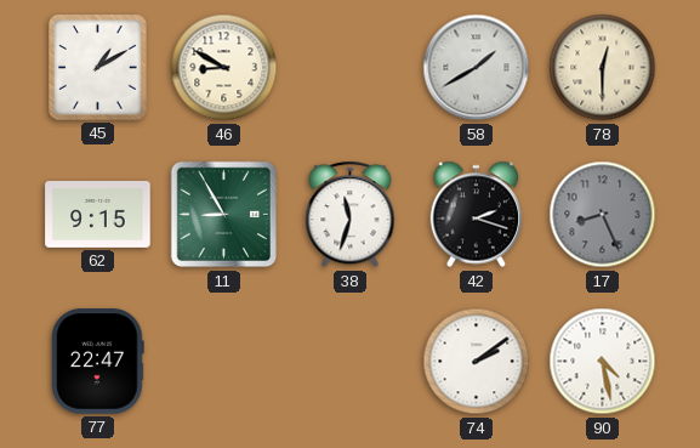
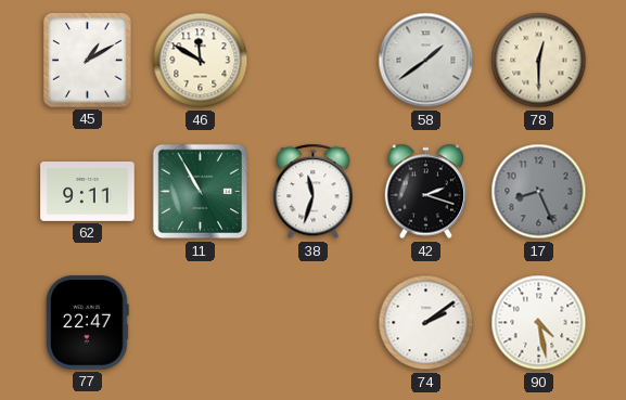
46: 8:50 -> 11:50 (201, 61)
58: 1:40 -> 1:39 (426, 61)
62: 9:15 -> 9:11 (88, 192)
11: 8:55 -> 10:55 (201, 192)
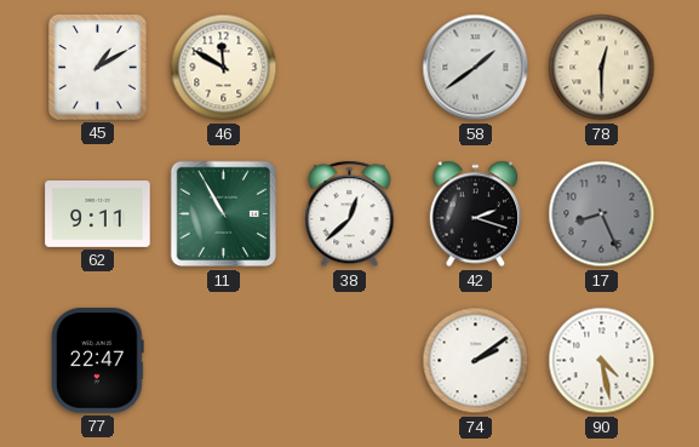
38: 11:33 -> 12:38 (350, 214)
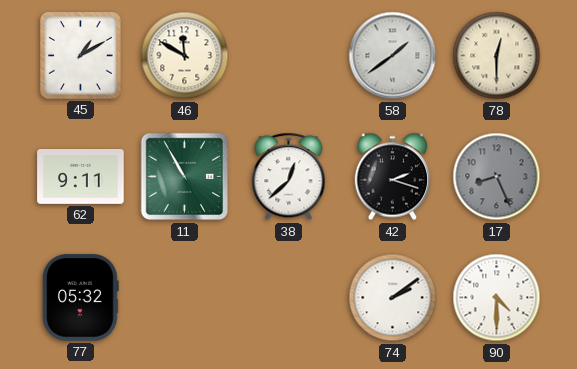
77: 22:47 -> 05:32 (81, 298)
90: 4:28 -> 4:30 (497, 298)
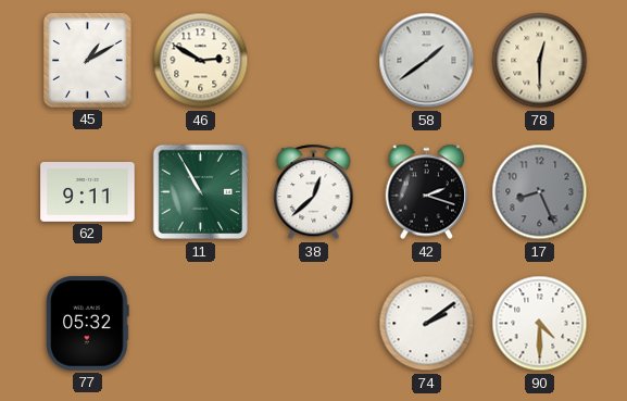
46: 11:50 -> 2:50 (201, 61)
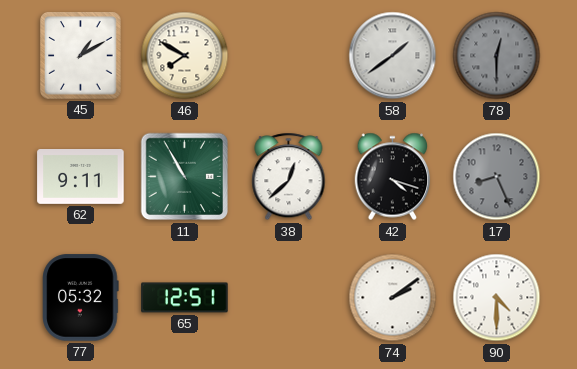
46: 2:50 -> 7:50 (185, 56)
78 dial: cream -> grey (497, 56)
42: 2:18 -> 4:18 (393, 177)
65: none -> 12:51 (185, 298)
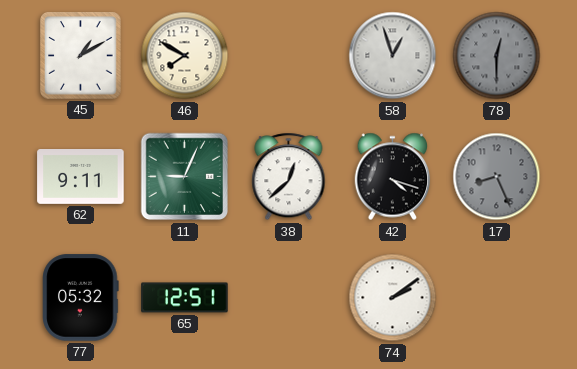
58: 1:39 -> 12:57 (393, 56)
11: 10:55 -> 9:04 (185, 177)
90: 4:30 -> none (497, 298)
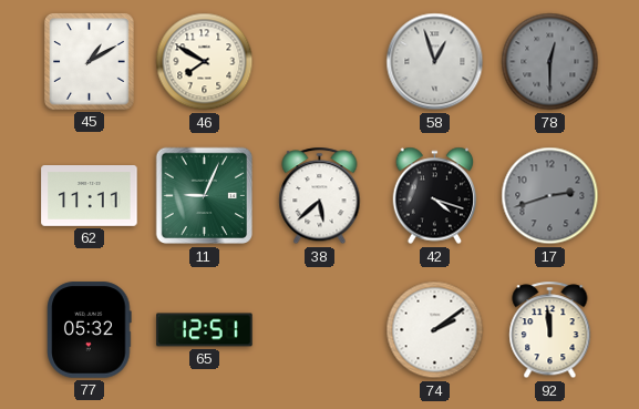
62: 9:11 -> 11:11 (90, 196)
38: 12:38 -> 5:38 (320, 196)
17: 8:26 -> 2:42 (550, 196)
92: none -> 11:59 (550, 330)
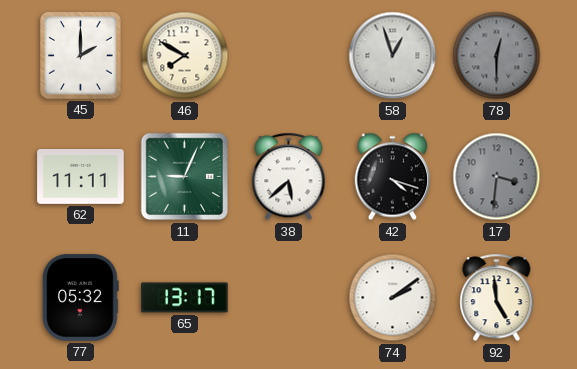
45: 1:10 -> 2:00 (81, 56)
17: 2:42 -> 3:31 (497, 177)
65: 12:51 -> 13:17 (185, 298)
92: 11:59 -> 4:59 (497, 298)
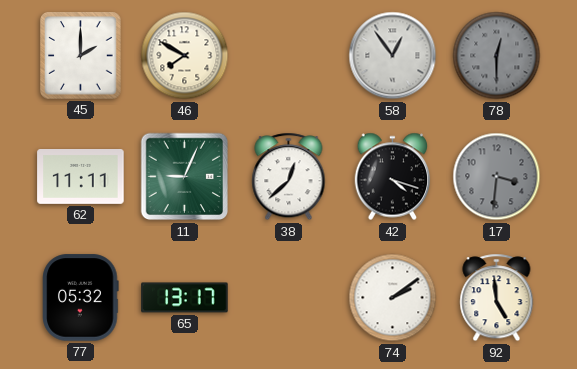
58: 12:57 -> 12:54 (393, 56)
38: 5:38 -> 12:38 (289, 177)
